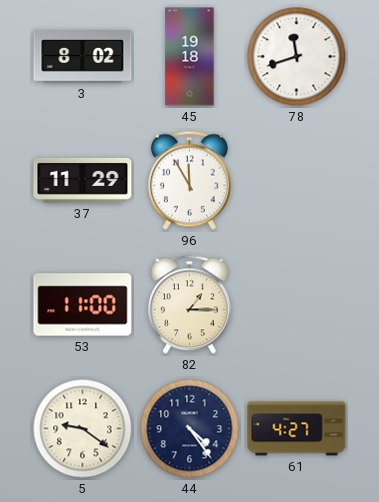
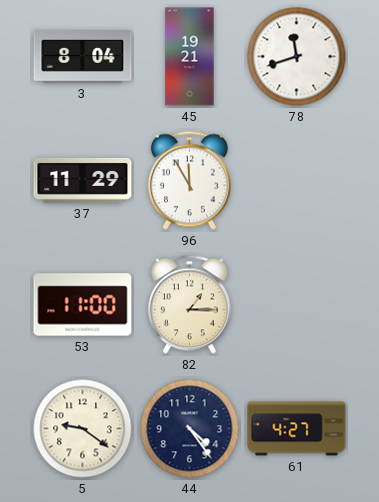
3: 8:02 -> 8:04 (83, 57)
45: 19:18 -> 19:21 (190, 57)
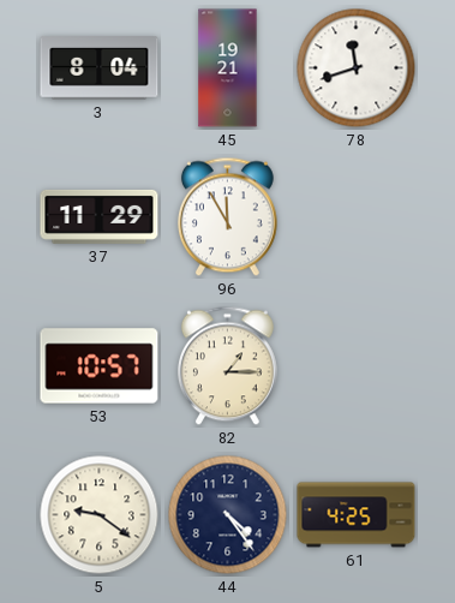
53: 11:00 -> 10:57 (100, 366)
61: 4:27 -> 4:25 (357, 515)
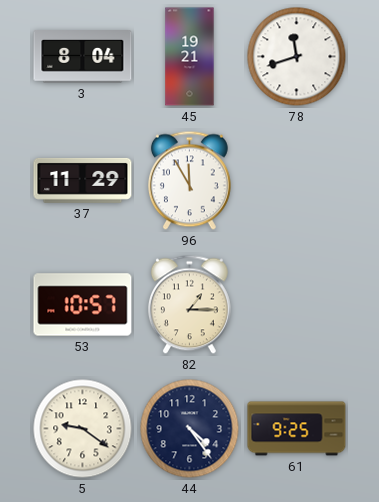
61: 4:25 -> 9:25 (297, 429)
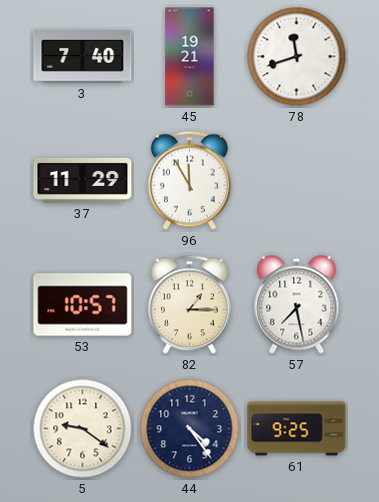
3: 8:04 -> 7:40 (83, 57)
57: none -> 7:28 (297, 305)
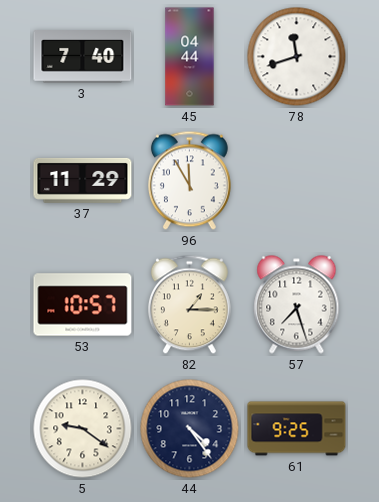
45: 19:21 -> 04:44 (190, 57)
57: 7:28 -> 7:27 (297, 305)
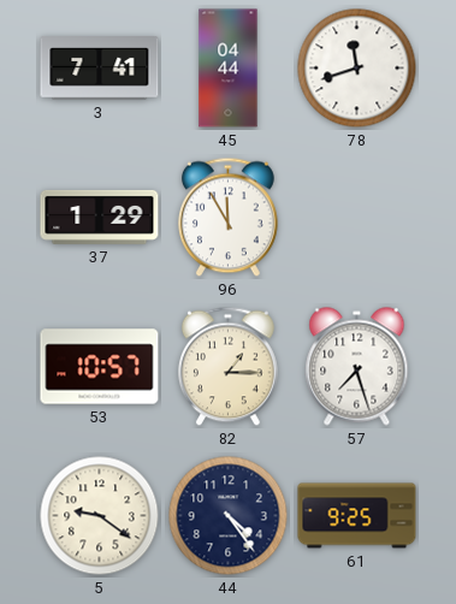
3: 7:40 -> 7:41 (100, 69)
37: 11:29 -> 1:29 (100, 217)
